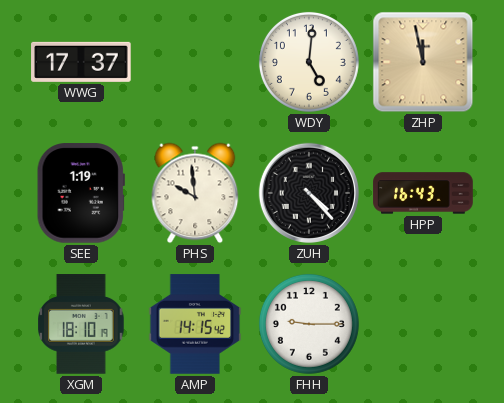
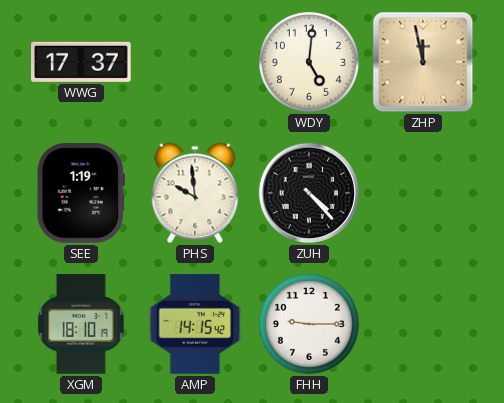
HPP: 16:43 -> none (423, 193)
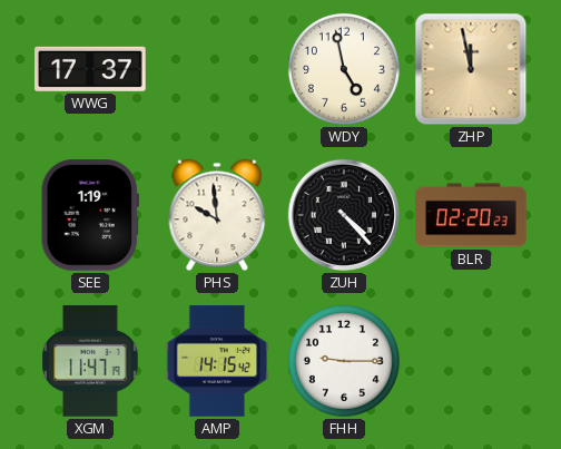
WDY: 5:01 -> 4:58 (344, 69)
BLR: none -> 02:20 (471, 215)
XGM: 18:10 -> 11:47 (90, 361)
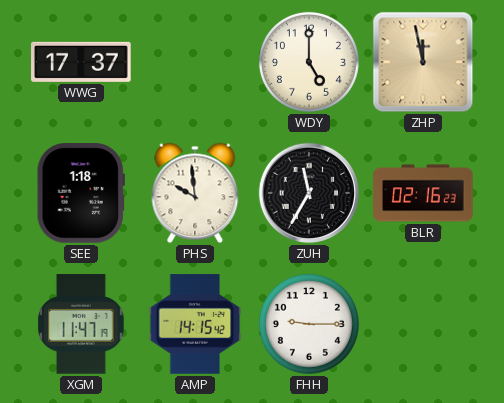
WDY: 4:58 -> 5:00 (309, 62)
SEE: 1:19 -> 1:18 (81, 193)
ZUH: 4:23 -> 11:35 (309, 193)
BLR: 02:20 -> 02:16 (423, 193)
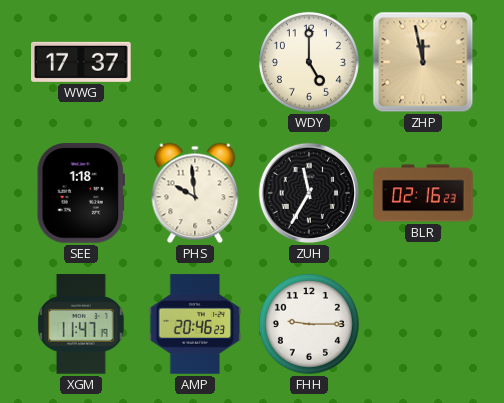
AMP: 14:15 -> 20:46 (195, 324)
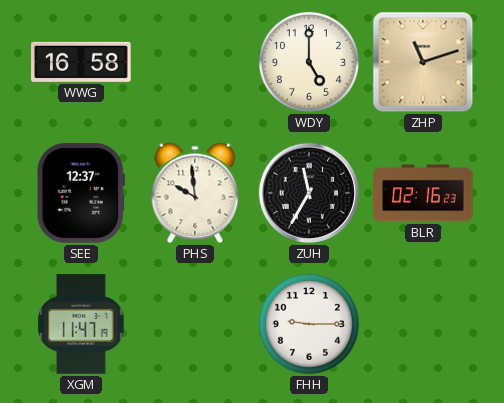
WWG: 17:37 -> 16:58 (81, 62)
ZHP: 11:58 -> 11:12 (423, 62)
SEE: 1:18 -> 12:37 (81, 193)
AMP: 20:46 -> none (195, 324)
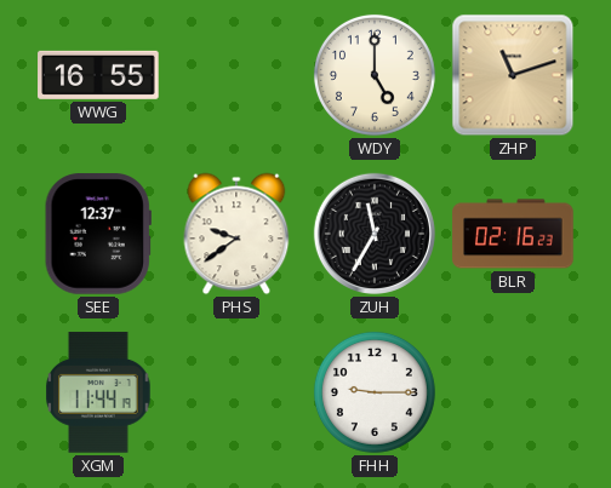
WWG: 16:58 -> 16:55 (98, 75)
PHS: 9:59 -> 9:39 (236, 234)
XGM: 11:47 -> 11:44 (98, 392)
